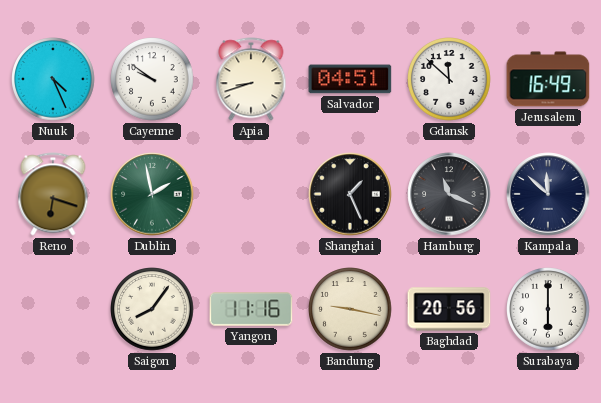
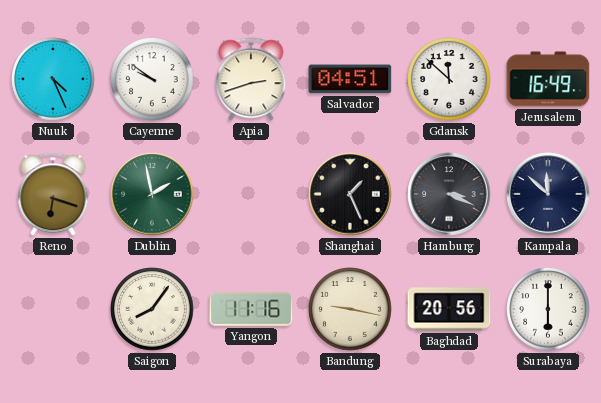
Apia: 8:42 -> 2:42 (251, 79)
Hamburg: 11:19 -> 3:19 (449, 194)
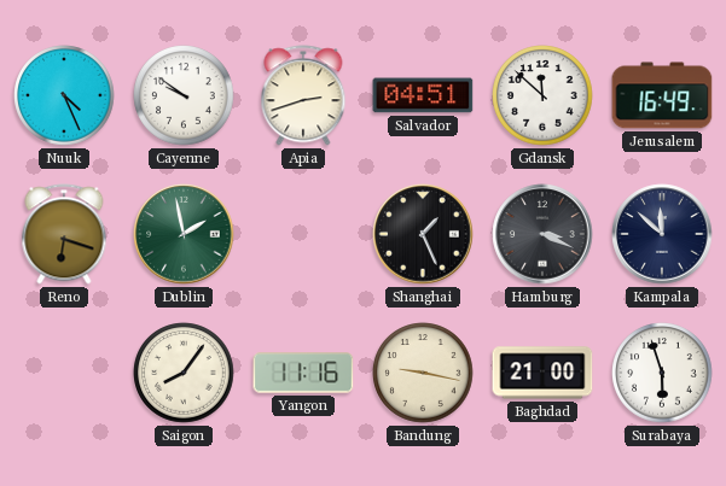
Baghdad: 20:56 -> 21:00 (542, 373)
Surabaya: 6:00 -> 5:57 (662, 373)
